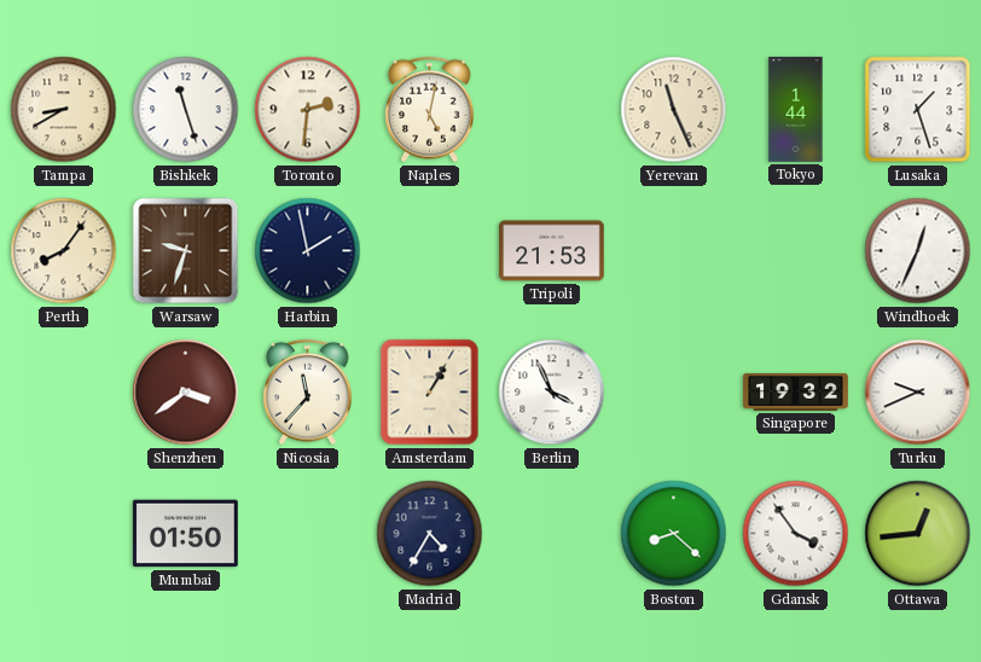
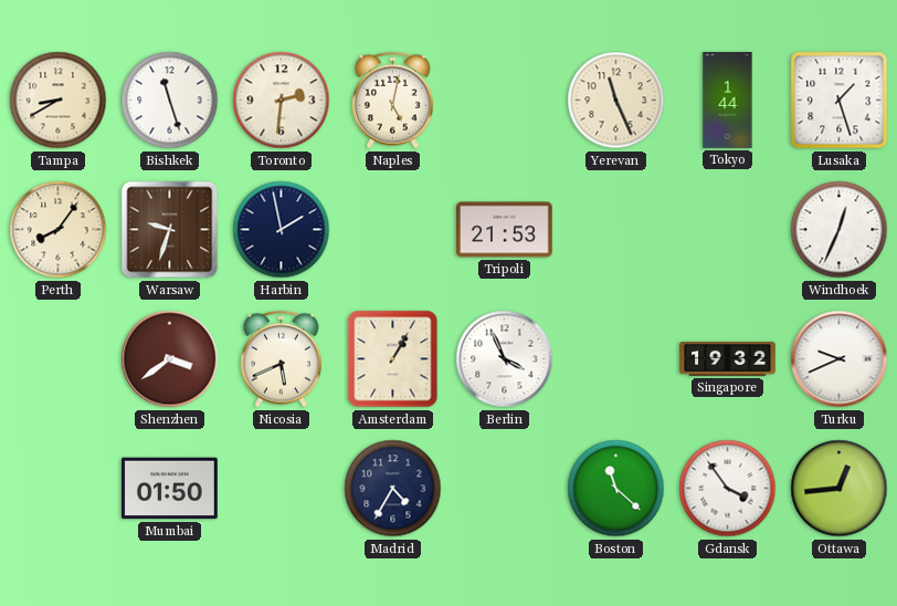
Nicosia: 11:37 -> 5:41 (282, 359)
Boston: 8:22 -> 11:22 (616, 489)
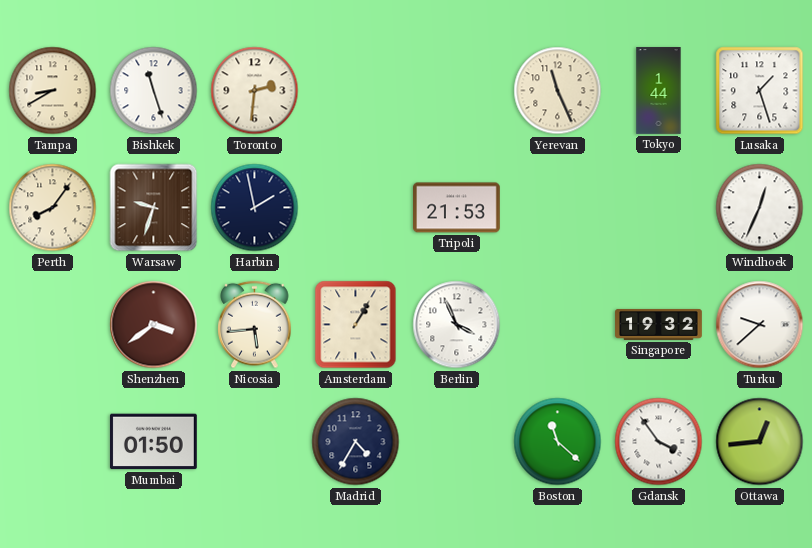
Naples: 5:02 -> none (393, 101)
Nicosia: 5:41 -> 5:44 (255, 325)
Turku: 9:41 -> 9:38 (760, 325)
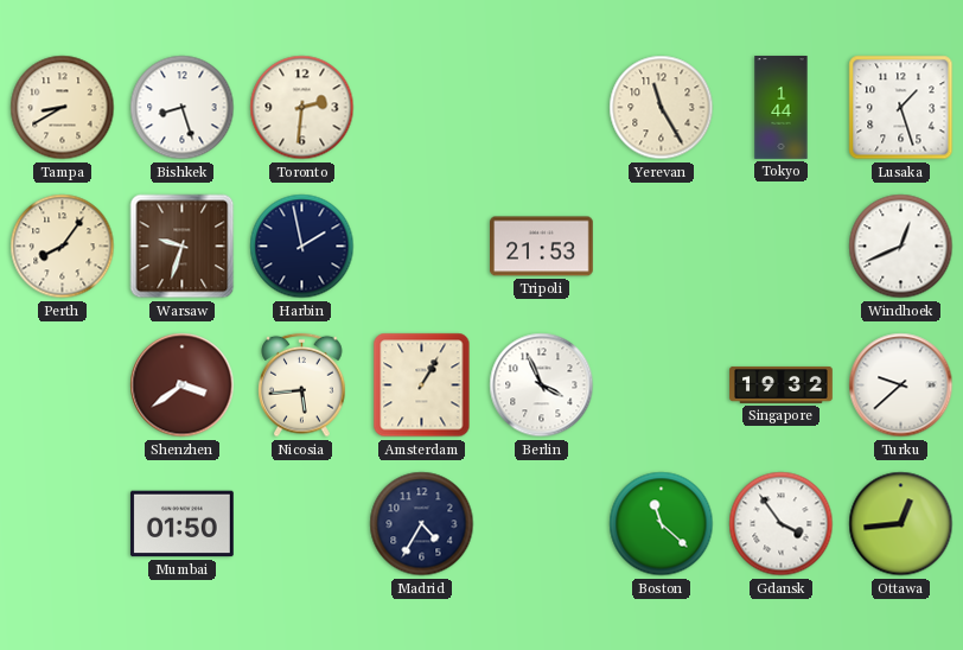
Bishkek: 11:27 -> 8:27 (183, 108)
Yerevan: 11:26 -> 11:25 (662, 108)
Windhoek: 12:34 -> 12:41 (901, 247)
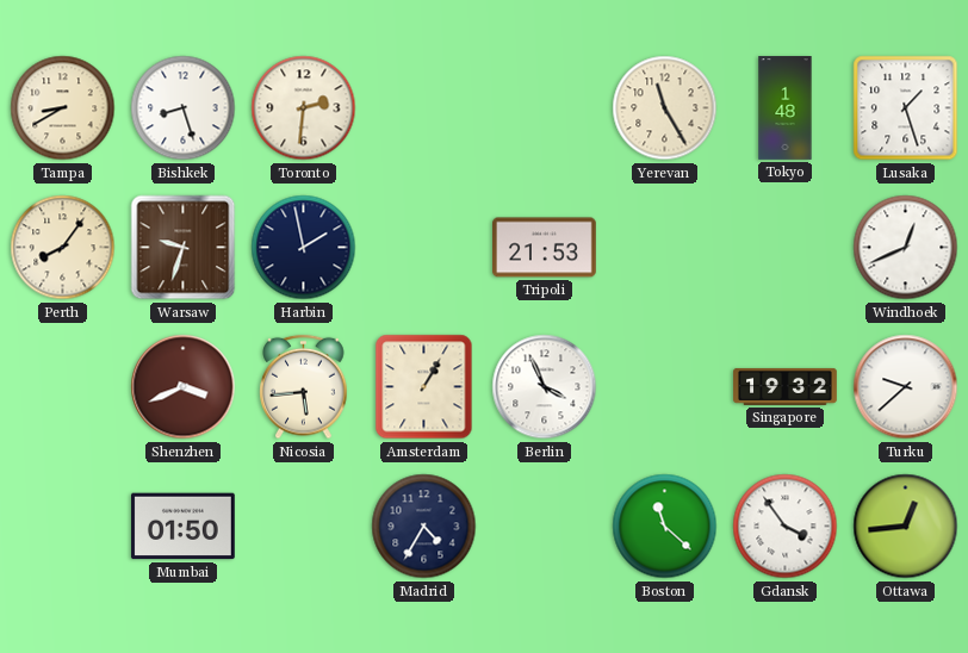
Tokyo: 1:44 -> 1:48 (786, 108)
Shenzhen: 3:39 -> 3:41 (184, 387)
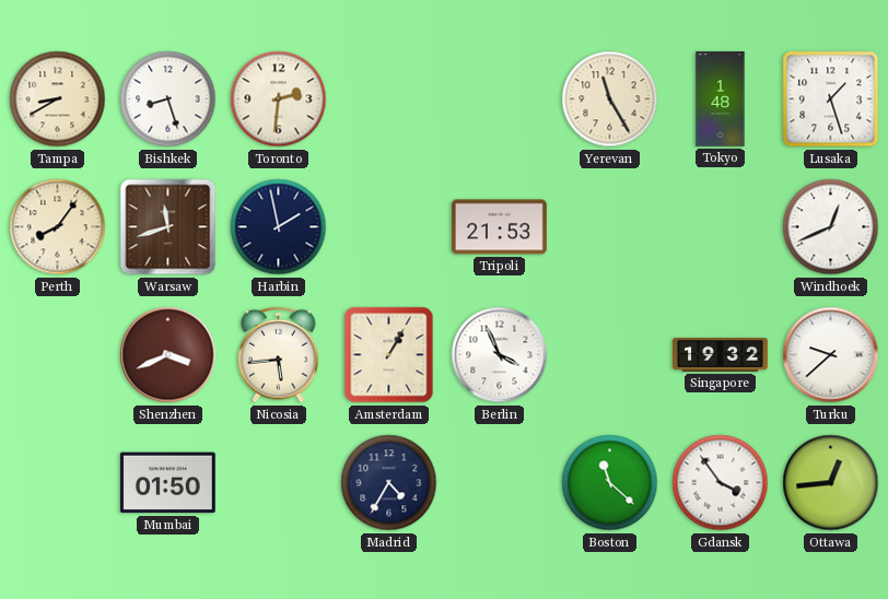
Warsaw: 9:33 -> 11:42 (168, 227)
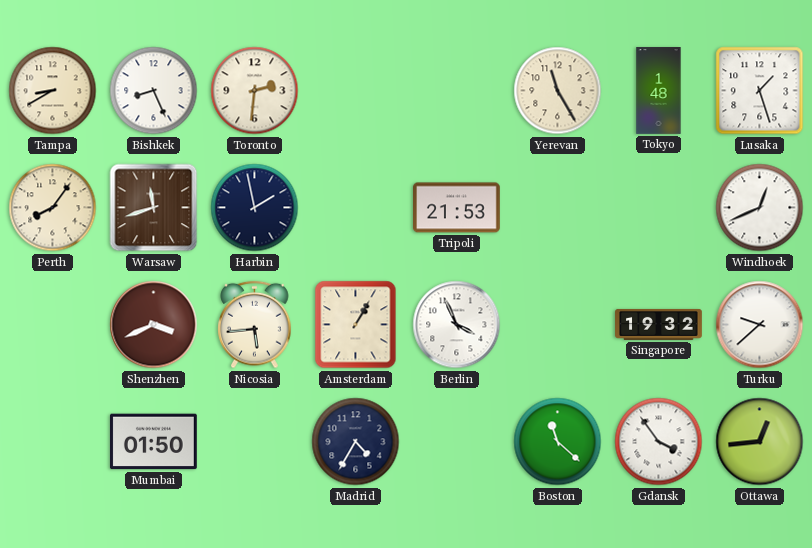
Bishkek: 8:27 -> 8:26 (154, 91)
